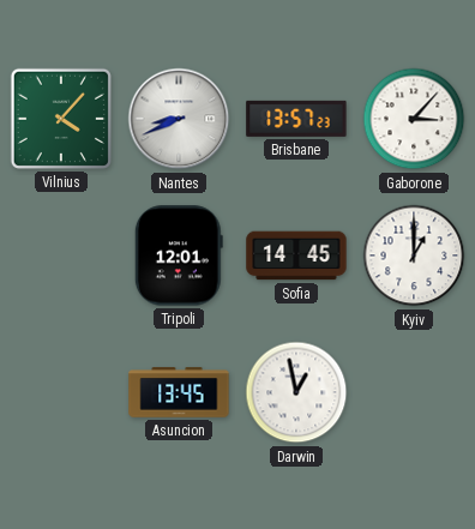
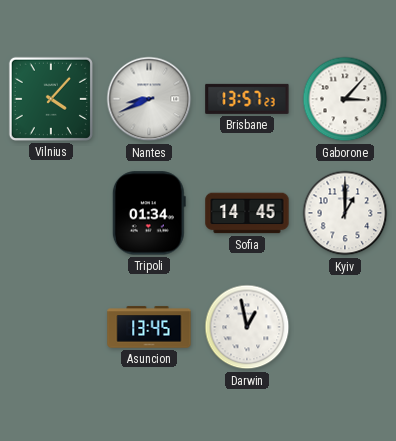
Tripoli: 12:01 -> 01:34 (149, 213)
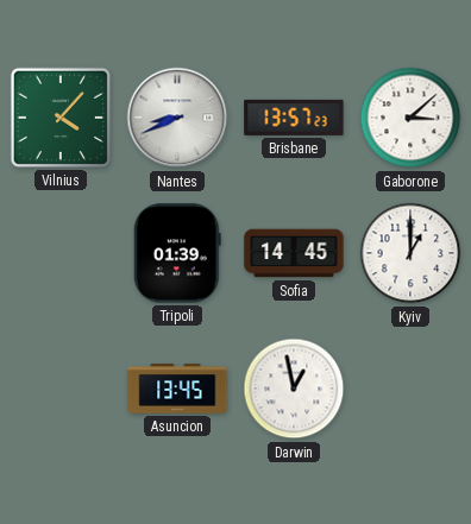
Gaborone: 3:07 -> 3:08 (410, 118)
Tripoli: 01:34 -> 01:39 (177, 253)
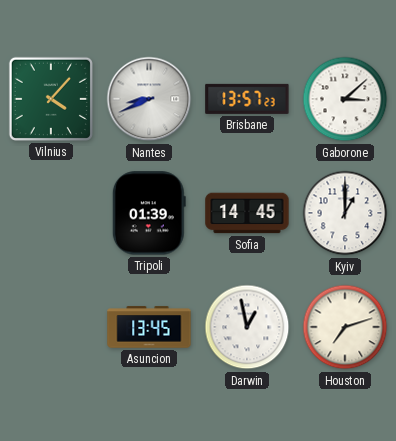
Houston: none -> 7:12 (345, 327)
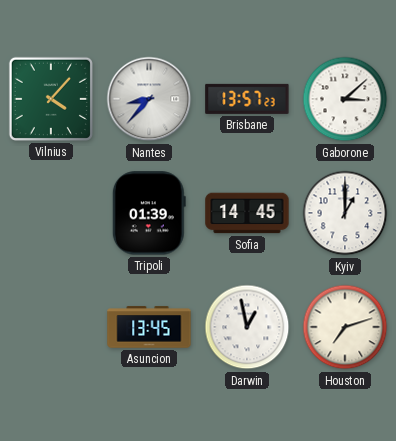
Nantes: 8:41 -> 8:37 (149, 99)
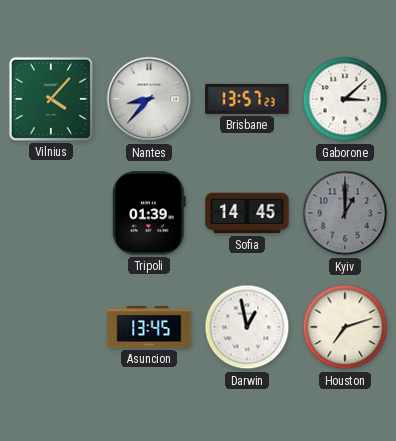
Kyiv dial: white -> grey (345, 213)
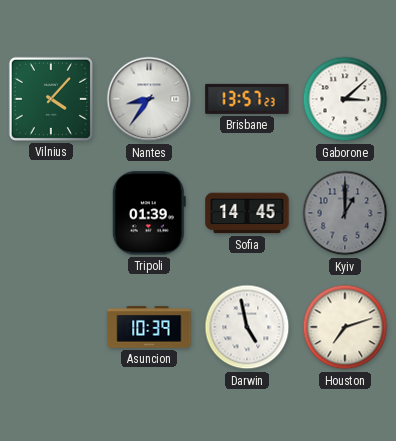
Nantes: 8:37 -> 8:36 (149, 99)
Asuncion: 13:45 -> 10:39 (149, 327)
Darwin: 12:58 -> 4:58 (247, 327)
